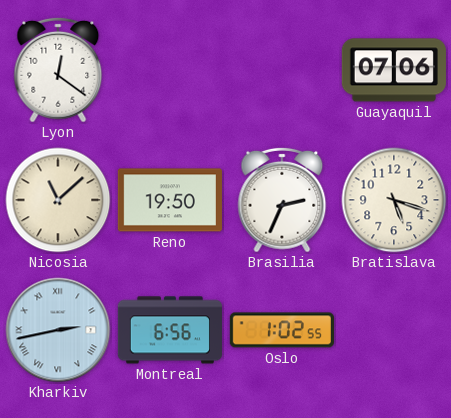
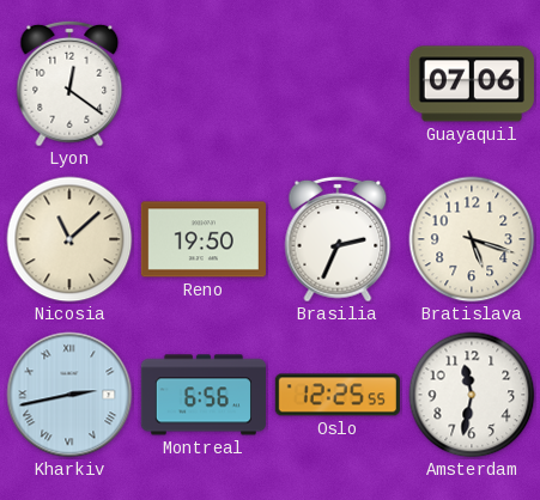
Oslo: 1:02 -> 12:25 (338, 395)
Amsterdam: none -> 11:32 (472, 395)
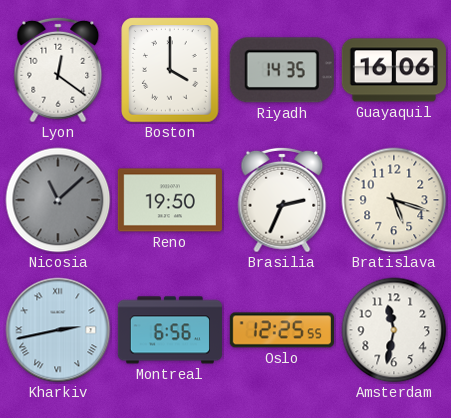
Boston: none -> 4:00 (170, 70)
Riyadh: none -> 14:35 (282, 70)
Guayaquil: 07:06 -> 16:06 (394, 70)
Nicosia dial: cream -> grey (58, 200)
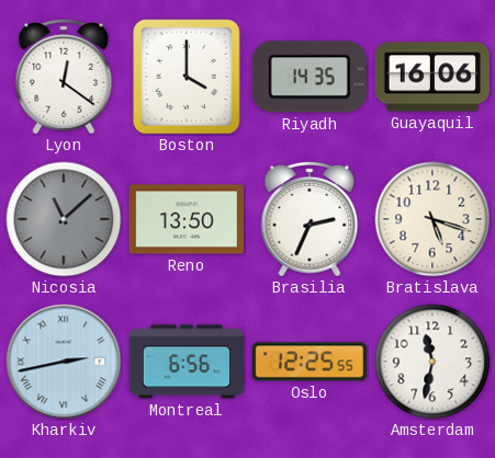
Reno: 19:50 -> 13:50 (187, 219)
